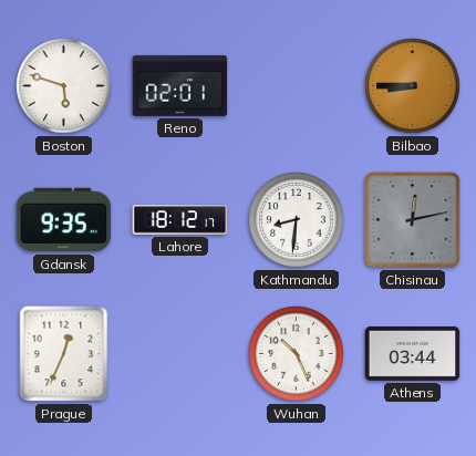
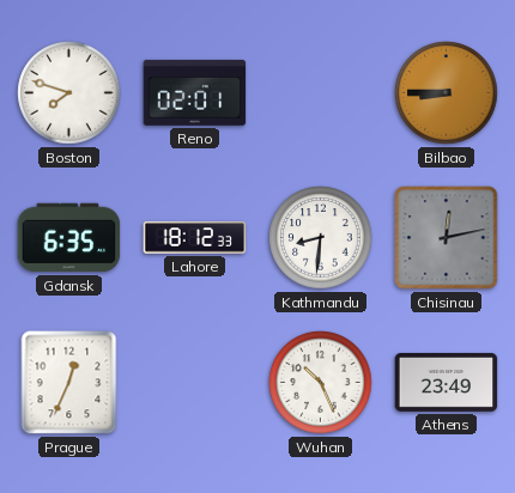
Boston: 5:48 -> 7:48 (69, 93)
Gdansk: 9:35 -> 6:35 (69, 238)
Lahore: 18:12:17 -> 18:12:33 (195, 238)
Athens: 03:44 -> 23:49 (447, 382)
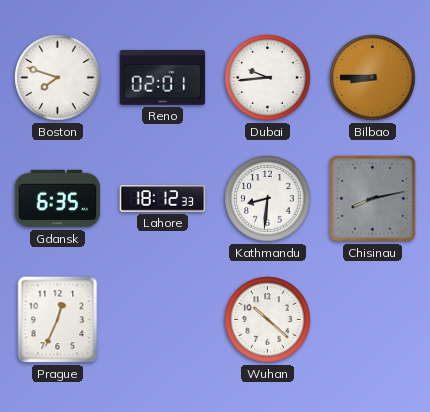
Dubai: none -> 9:44 (268, 78)
Chisinau: 12:13 -> 8:13 (373, 199)
Wuhan: 10:26 -> 10:22 (268, 320)
Athens: 23:49 -> none (447, 382)
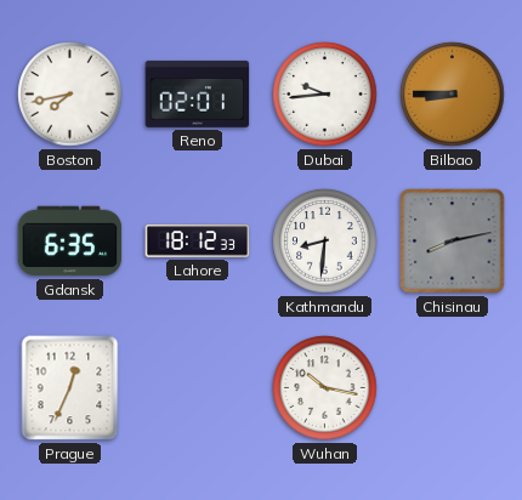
Boston: 7:48 -> 7:43 (70, 95)
Wuhan: 10:22 -> 10:17 (325, 388)
